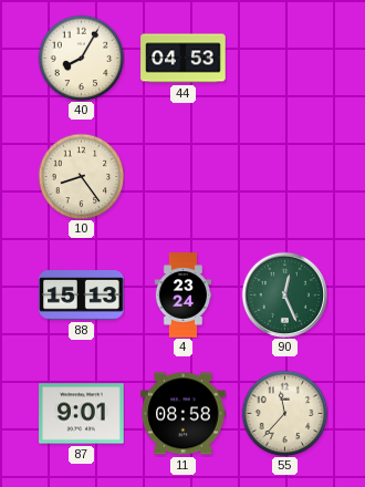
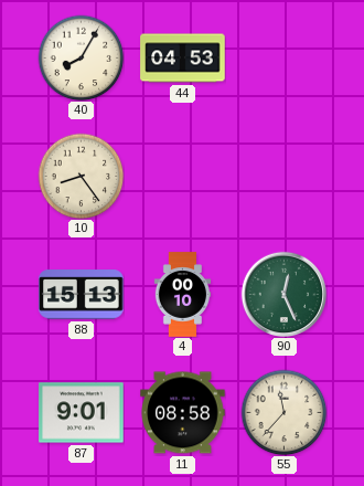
4: 23:24 -> 00:10 (183, 295)
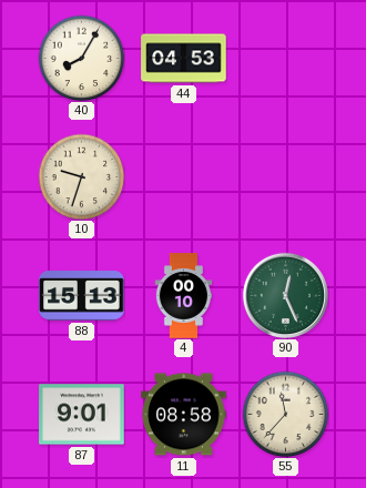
10: 8:24 -> 9:33 (81, 176)
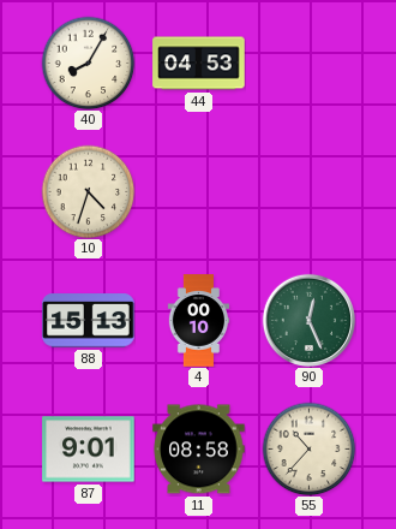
10: 9:33 -> 4:33 (88, 191)
55: 11:37 -> 10:37 (308, 448)
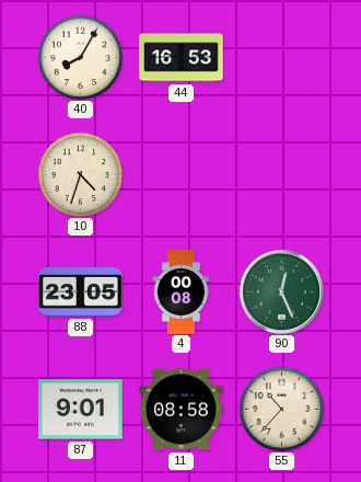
44: 04:53 -> 16:53 (182, 58)
88: 15:13 -> 23:05 (81, 292)
4: 00:10 -> 00:08 (182, 292)
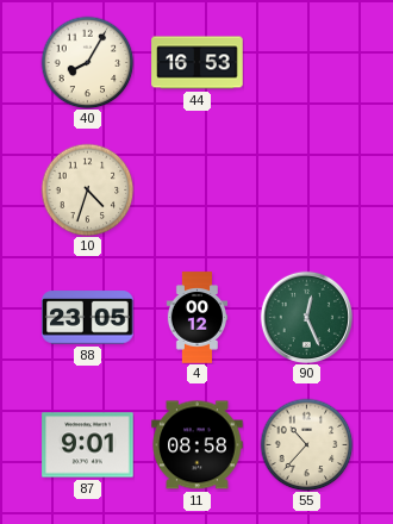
4: 00:08 -> 00:12 (198, 318)
